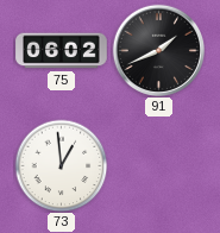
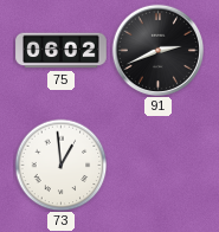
91: 1:41 -> 2:41 (157, 50)
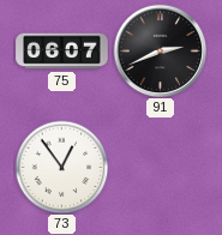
75: 06:02 -> 06:07 (62, 52)
73: 12:59 -> 12:54 (61, 167)
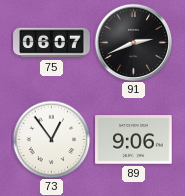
89: none -> 9:06 (134, 140)
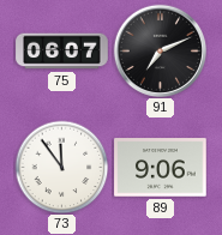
91: 2:41 -> 7:11 (160, 50)
73: 12:54 -> 11:54 (61, 167)
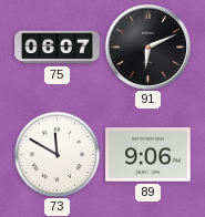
91: 7:11 -> 6:11 (147, 46)
73: 11:54 -> 11:50 (57, 154)
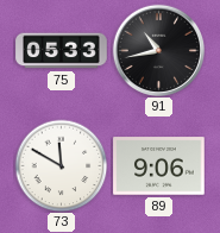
75: 06:07 -> 05:33 (62, 51)
91: 6:11 -> 10:43 (158, 50)
